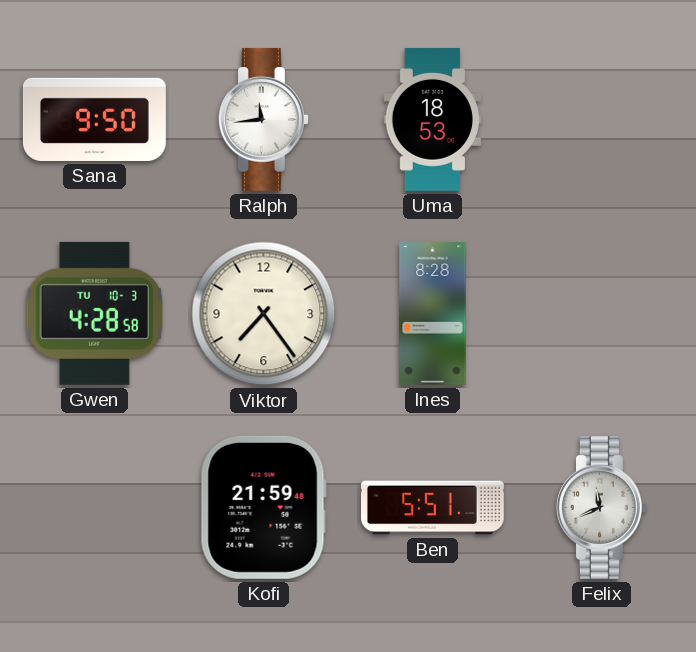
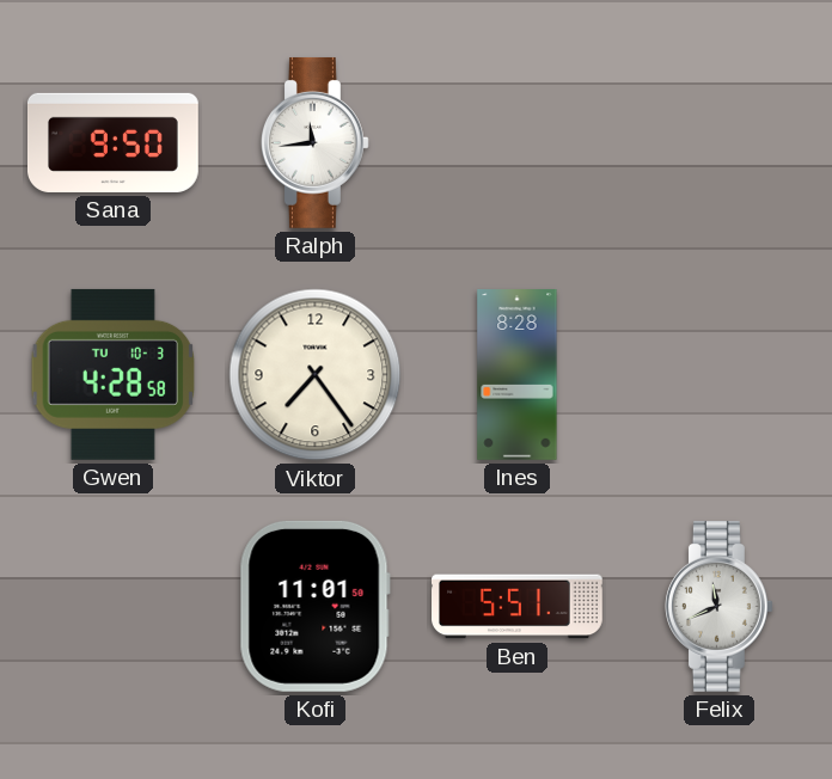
Uma: 18:53 -> none (432, 119)
Kofi: 21:59 -> 11:01 (314, 606)
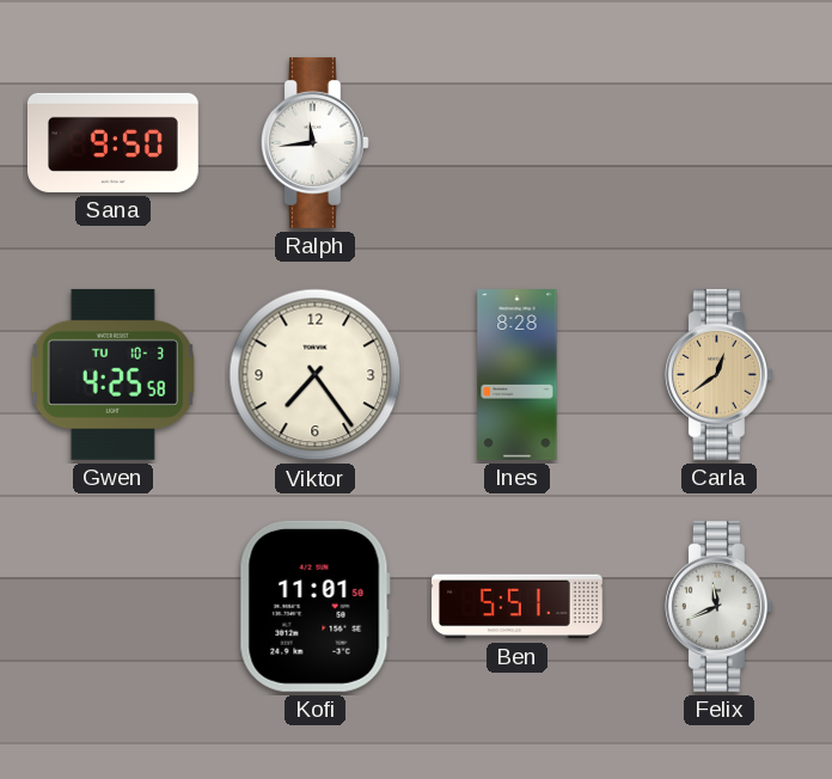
Gwen: 4:28 -> 4:25 (112, 374)
Carla: none -> 12:39 (718, 374)
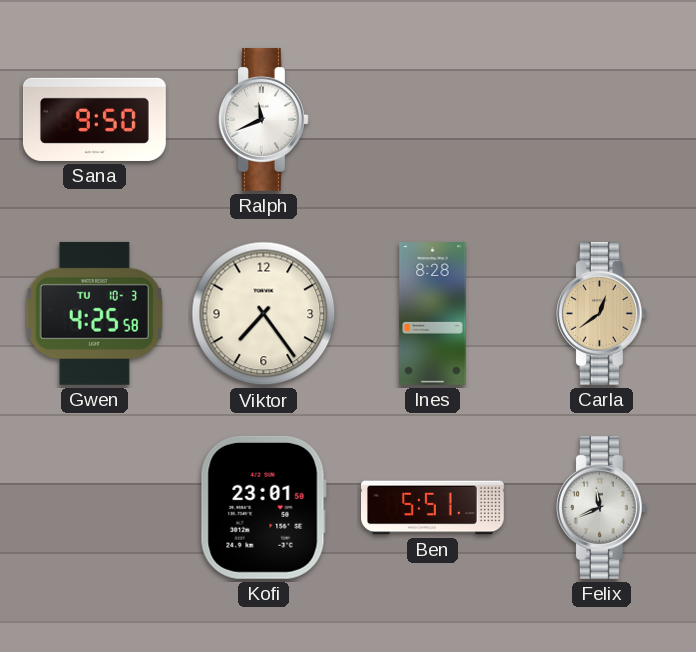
Ralph: 11:44 -> 11:41 (263, 119)
Kofi: 11:01 -> 23:01 (263, 507)
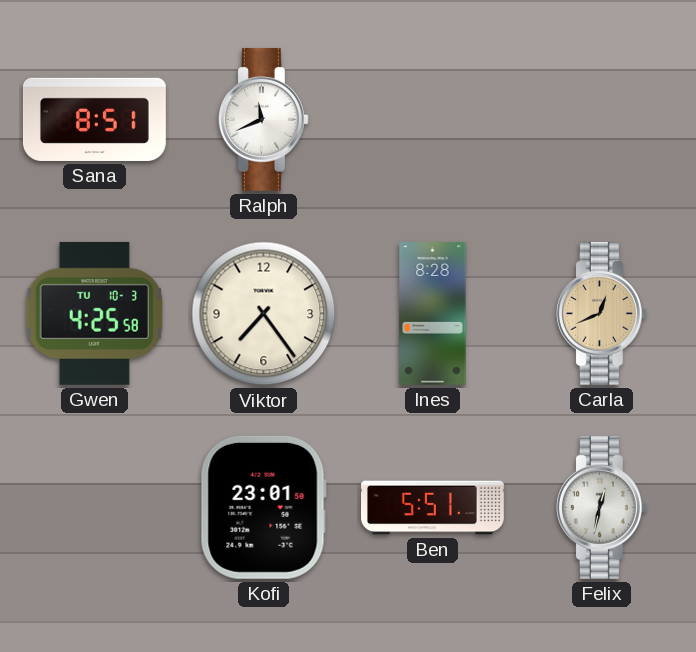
Sana: 9:50 -> 8:51 (94, 119)
Carla: 12:39 -> 12:41 (601, 313)
Felix: 11:41 -> 12:32 (601, 507)
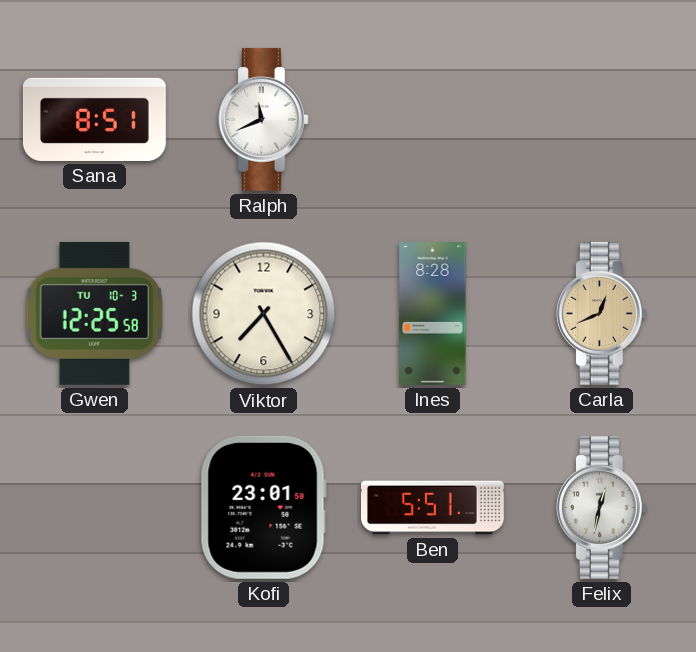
Gwen: 4:25 -> 12:25 (94, 313)
Viktor: 7:24 -> 7:25 (264, 314)
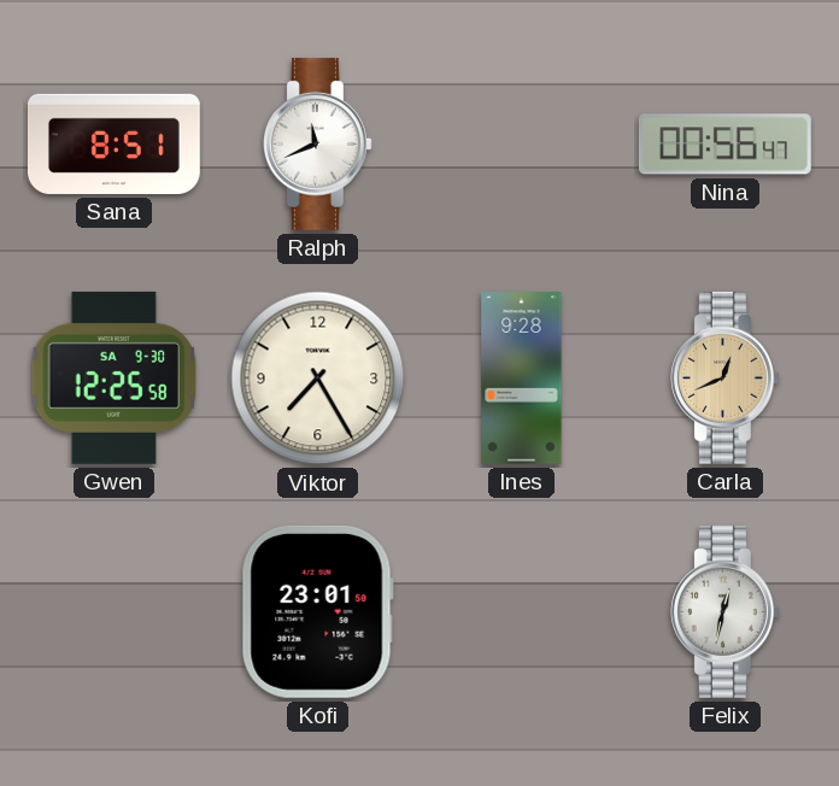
Nina: none -> 00:56 (724, 145)
Gwen date: TU 10-3 -> SA 9-30 (113, 377)
Ines: 8:28 -> 9:28 (522, 379)
Ben: 5:51 -> none (433, 508)
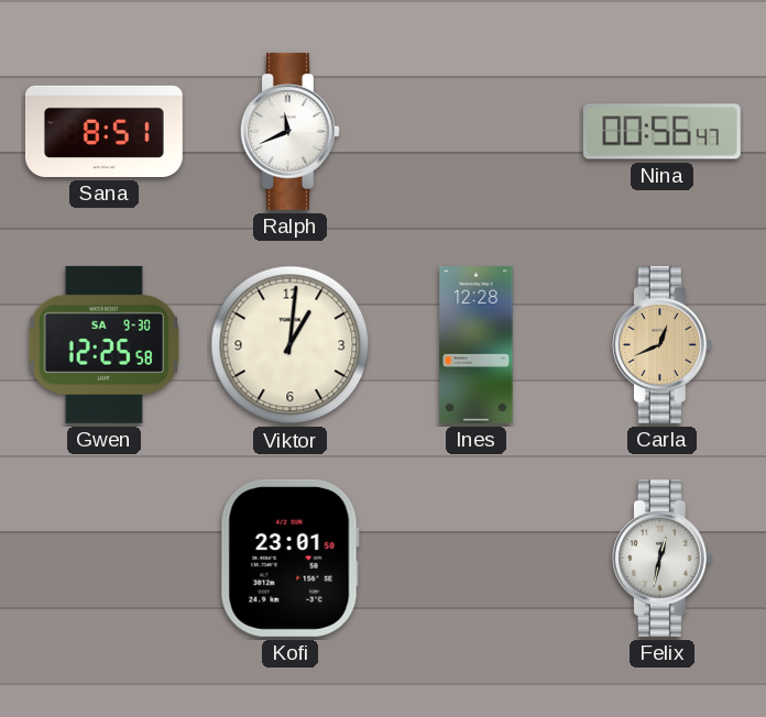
Viktor: 7:25 -> 1:01 (291, 345)
Ines: 9:28 -> 12:28 (477, 345)
